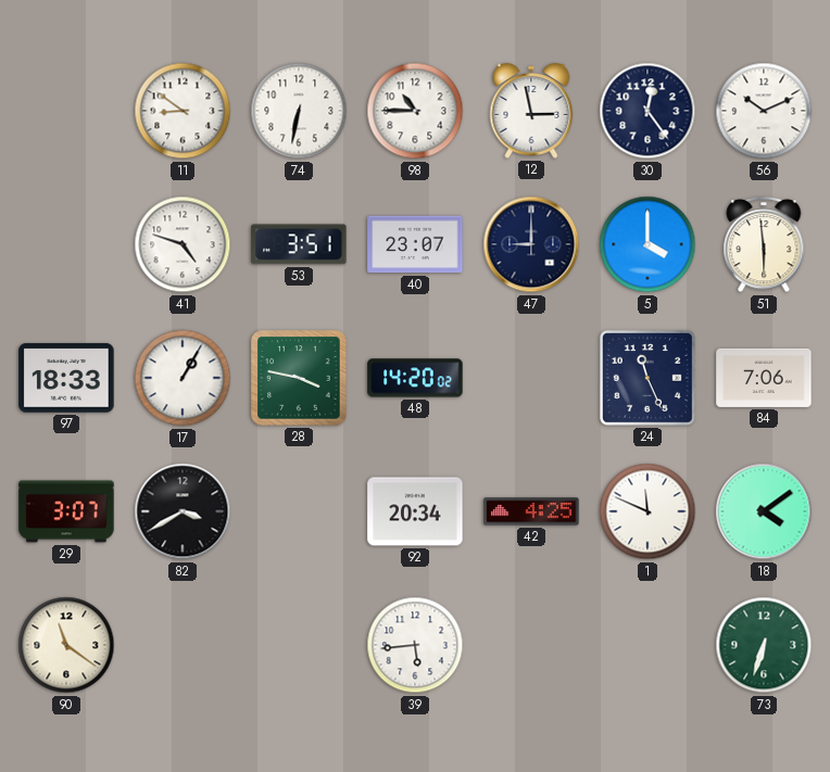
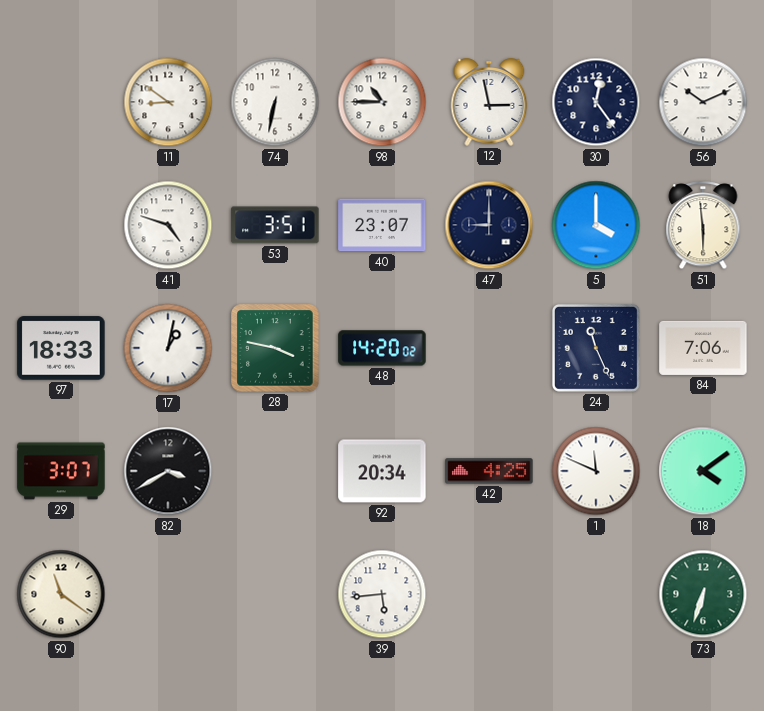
17: 1:05 -> 1:02 (168, 348)
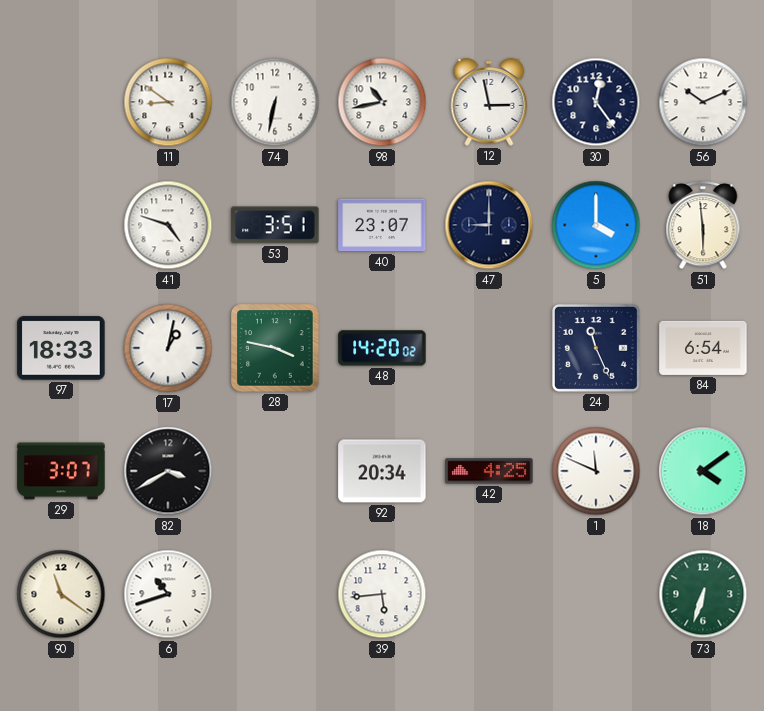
98: 10:45 -> 10:43 (382, 102)
84: 7:06 -> 6:54 (703, 348)
6: none -> 10:42 (168, 594)
